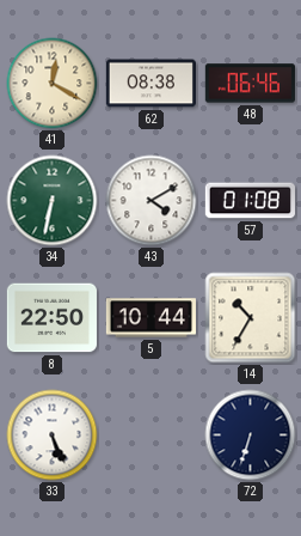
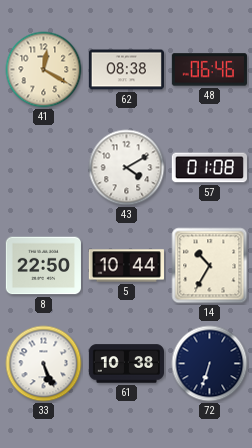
34: 6:32 -> none (53, 201)
61: none -> 10:38 (126, 364)
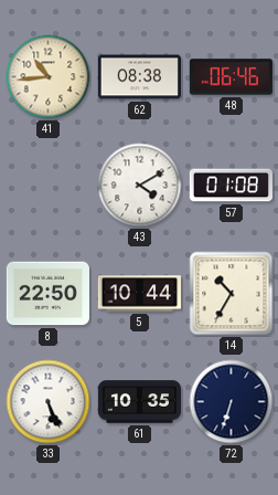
41: 12:20 -> 10:44 (49, 77)
61: 10:38 -> 10:35 (139, 402)
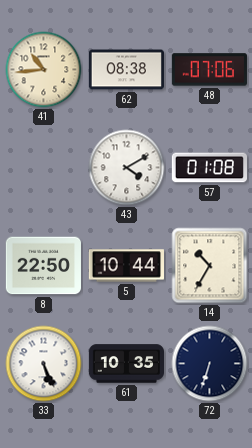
48: 06:46 -> 07:06 (209, 70)
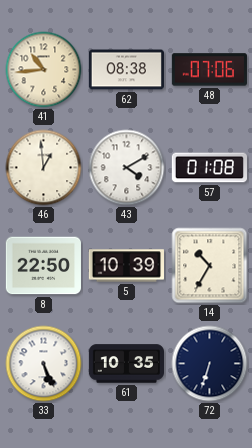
46: none -> 12:59 (44, 168)
5: 10:44 -> 10:39 (126, 266)
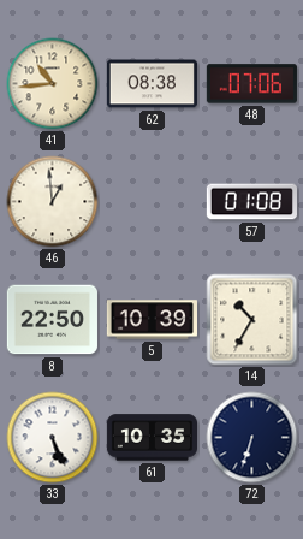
43: 4:10 -> none (127, 168)
